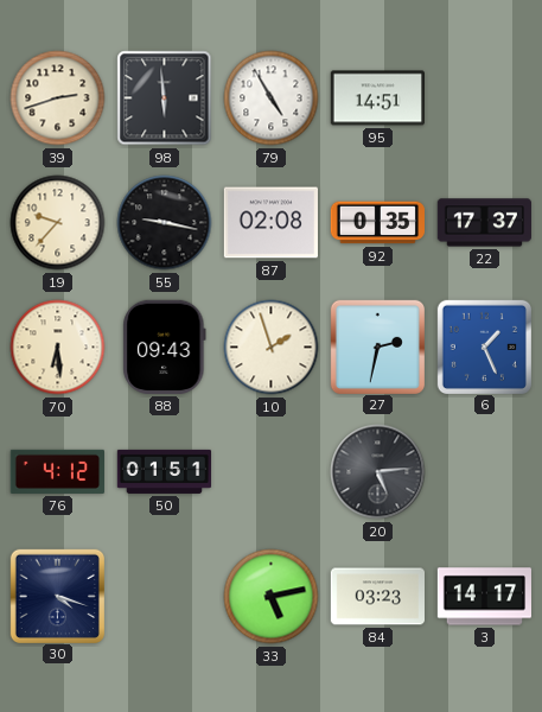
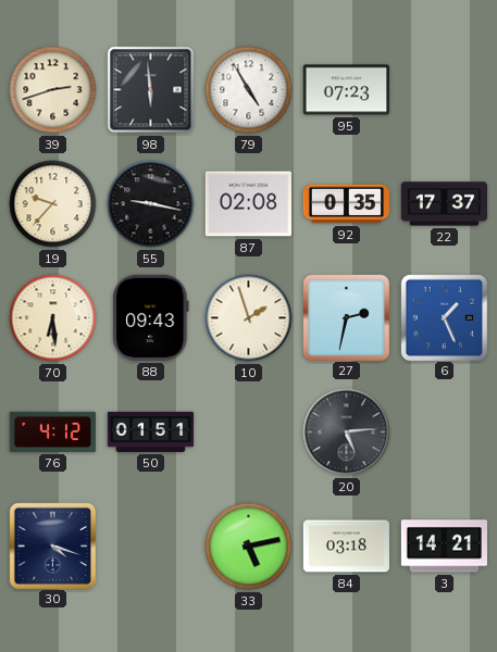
95: 14:51 -> 07:23 (346, 90)
84: 03:23 -> 03:18 (346, 547)
3: 14:17 -> 14:21 (445, 547)
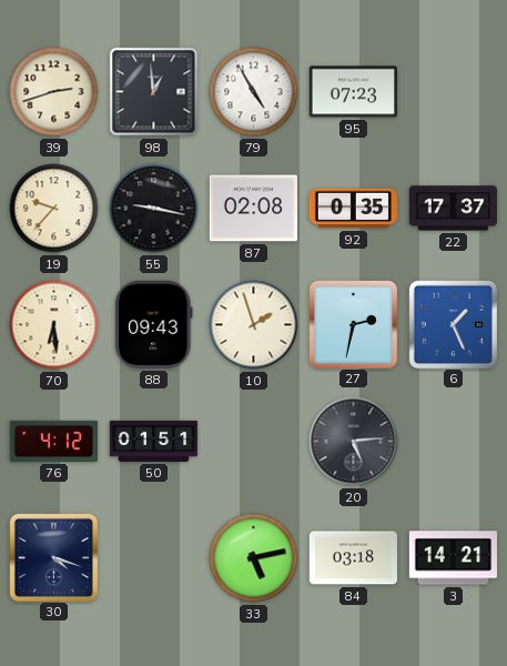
98: 5:59 -> 12:59 (154, 92)
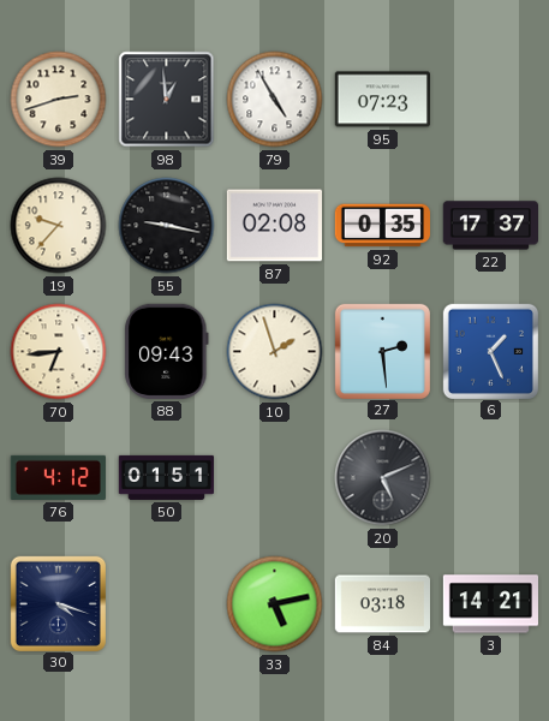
70: 6:29 -> 6:44 (59, 352)
27: 2:32 -> 2:29 (382, 351)
20: 5:14 -> 5:11 (383, 478)
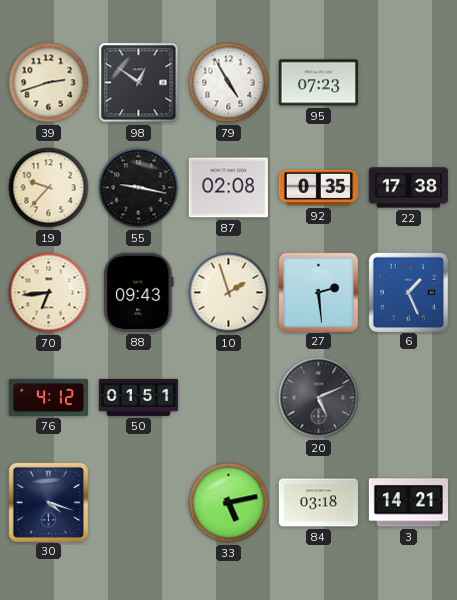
98: 12:59 -> 12:51 (139, 83)
22: 17:37 -> 17:38 (408, 188)
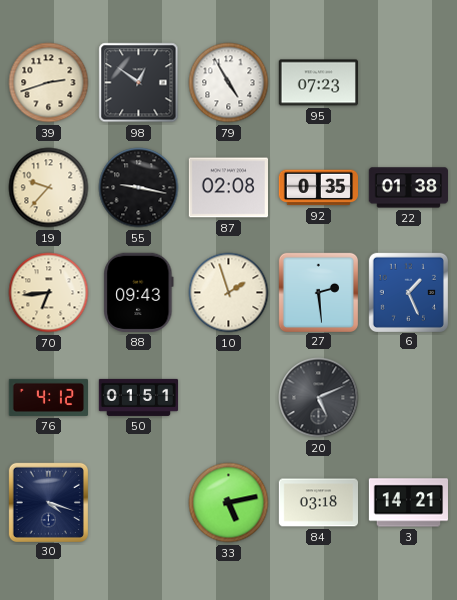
22: 17:38 -> 01:38 (408, 188)
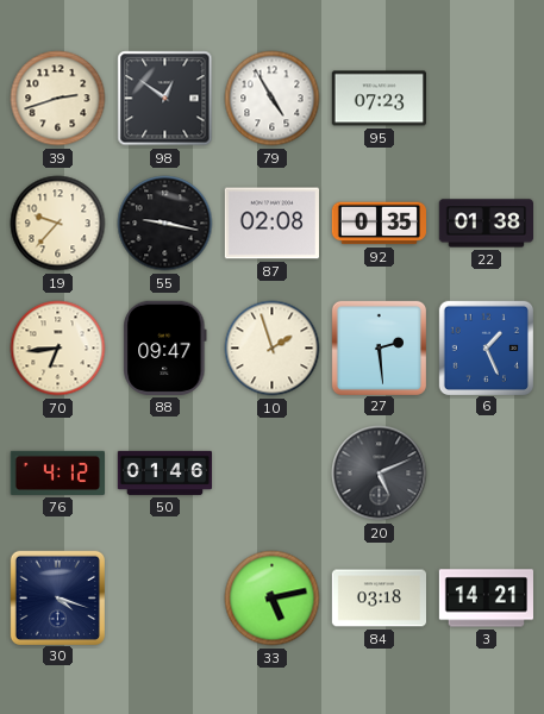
88: 09:43 -> 09:47 (165, 347)
50: 01:51 -> 01:46 (165, 472)
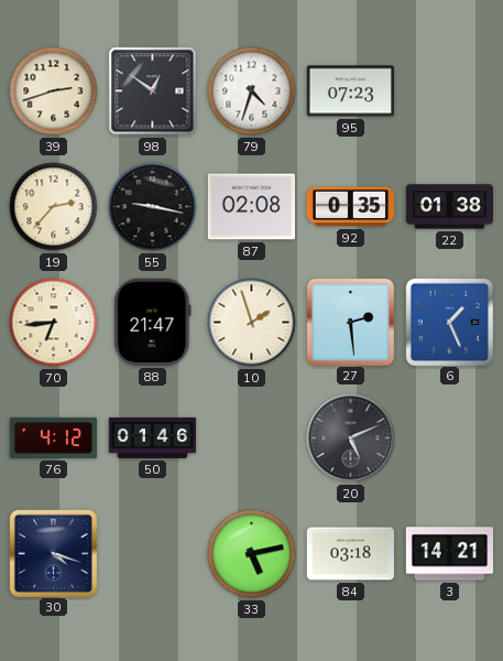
79: 4:55 -> 4:33 (252, 91)
19: 9:37 -> 2:37 (54, 207)
88: 09:47 -> 21:47 (153, 322)
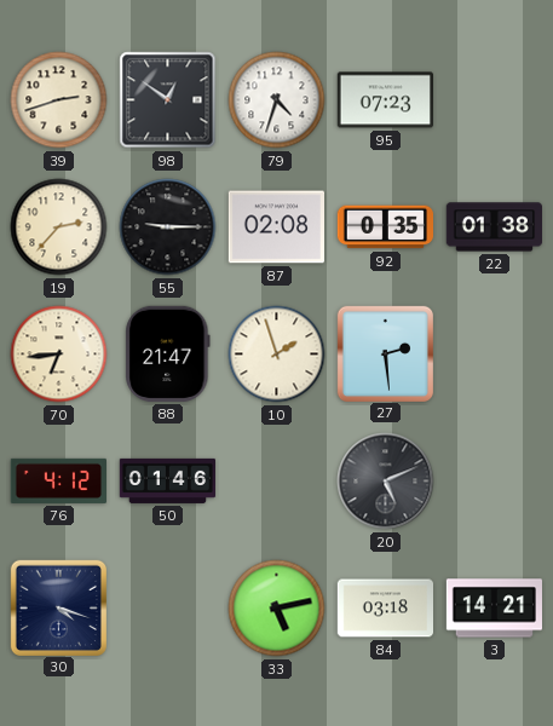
55: 9:17 -> 9:15 (168, 227)
6: 1:26 -> none (449, 322)
